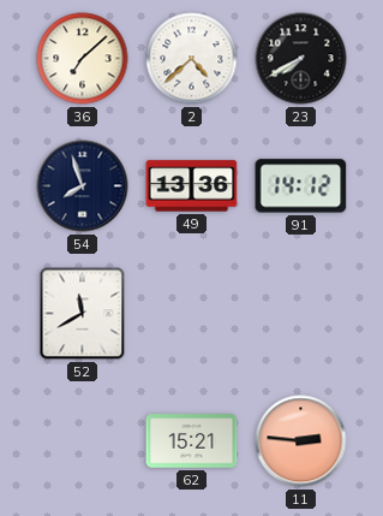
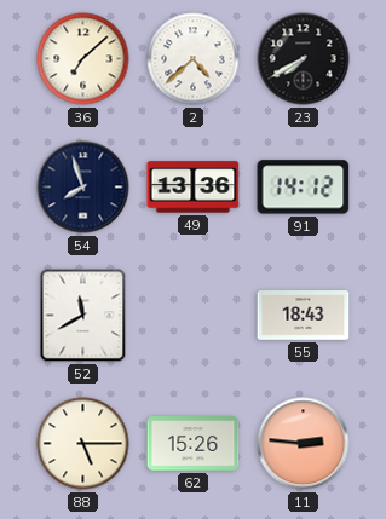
55: none -> 18:43 (304, 316)
88: none -> 5:15 (83, 444)
62: 15:21 -> 15:26 (194, 444)
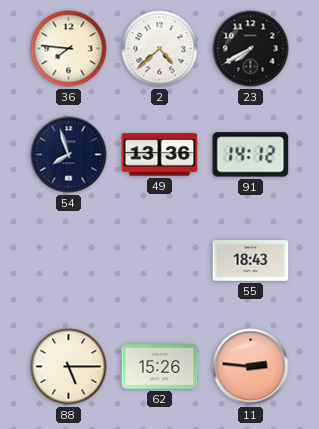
36: 7:08 -> 7:46 (69, 49)
52: 11:40 -> none (83, 316)
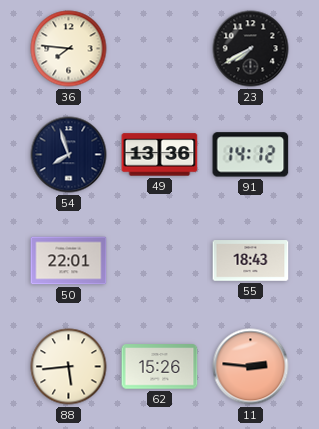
2: 4:38 -> none (160, 49)
50: none -> 22:01 (69, 261)
88: 5:15 -> 5:44 (69, 367)
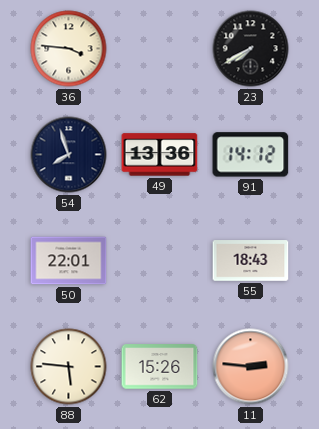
36: 7:46 -> 3:46 (69, 49)
88: 5:44 -> 5:46 (69, 367)
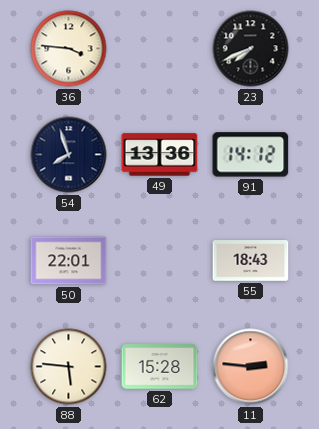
23: 7:40 -> 7:41 (251, 49)
62: 15:26 -> 15:28 (160, 367)
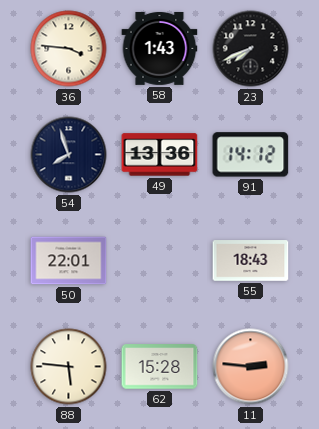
58: none -> 1:43 (160, 48)
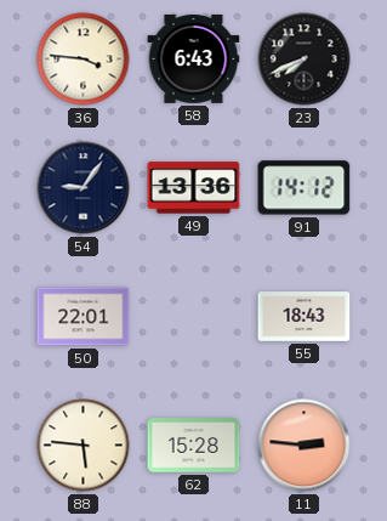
58: 1:43 -> 6:43 (194, 58)
54: 7:57 -> 9:06 (84, 188)
